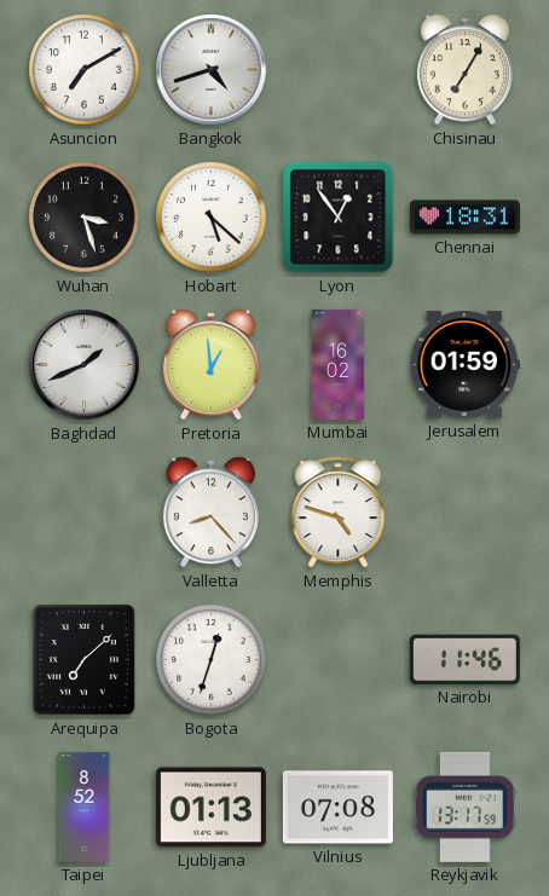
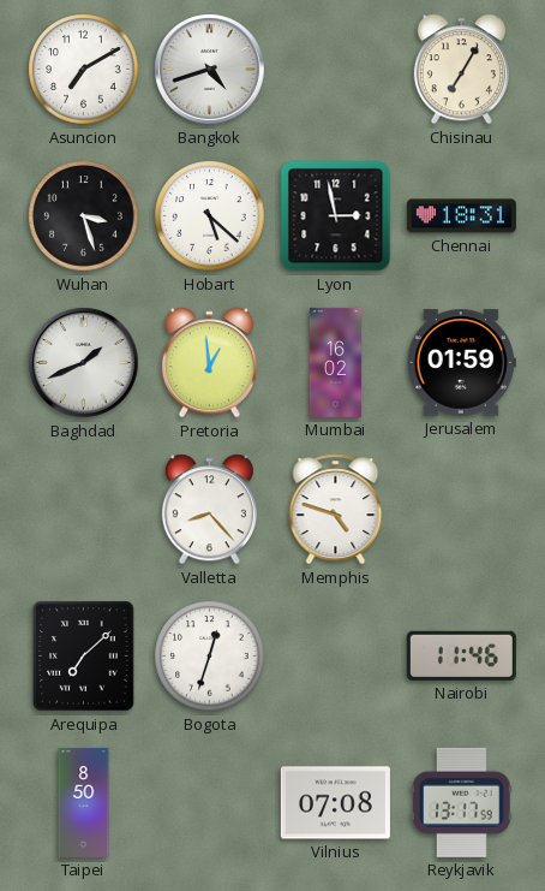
Lyon: 12:54 -> 2:58 (336, 216)
Taipei: 8:52 -> 8:50 (84, 802)
Ljubljana: 01:13 -> none (210, 808)
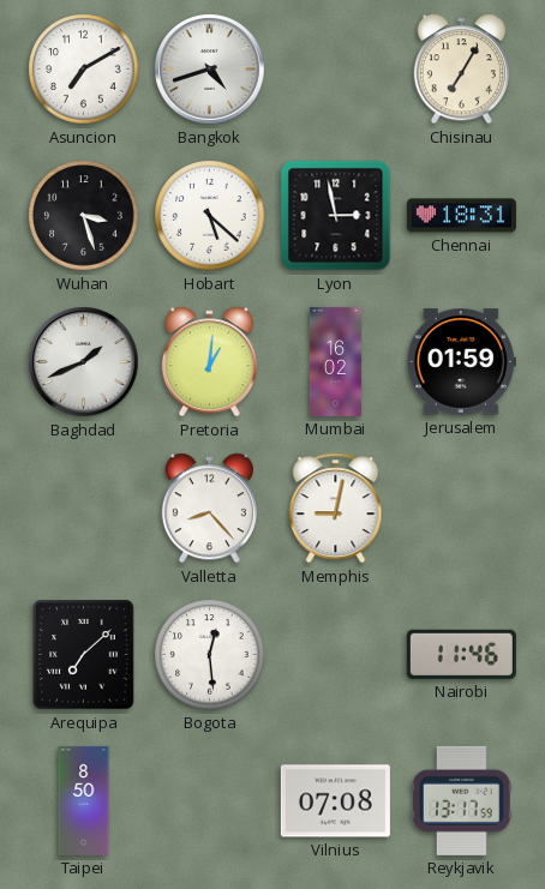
Pretoria: 12:59 -> 1:01 (209, 362)
Memphis: 4:48 -> 9:02 (336, 509)
Bogota: 12:33 -> 12:29 (210, 655)
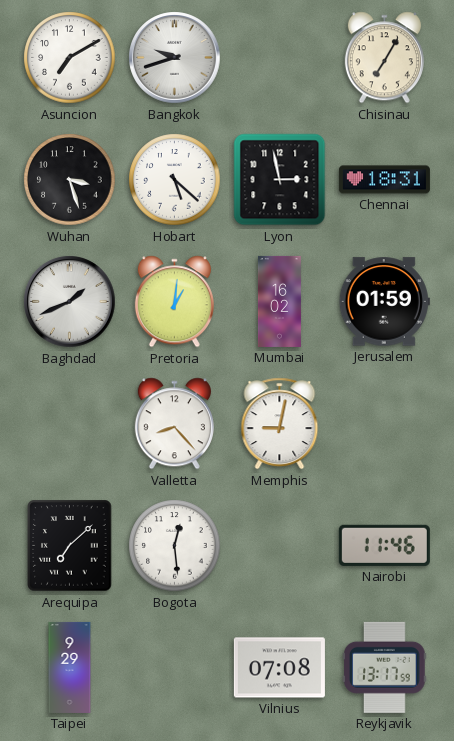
Bangkok: 4:42 -> 9:42 (175, 58)
Taipei: 8:50 -> 9:29 (70, 667)
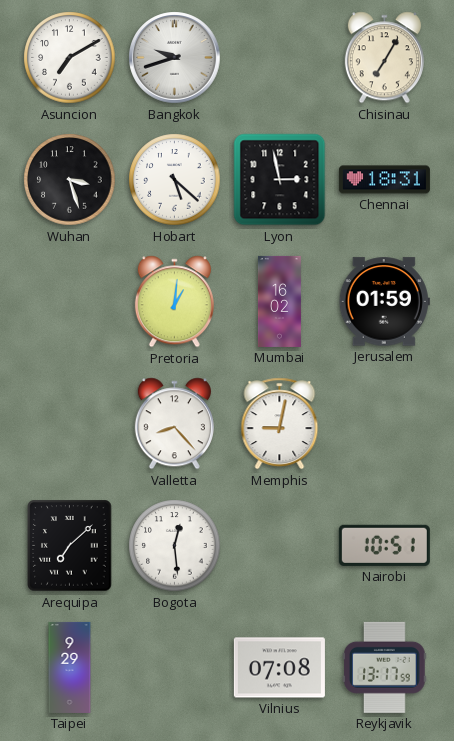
Baghdad: 1:41 -> none (70, 302)
Nairobi: 11:46 -> 10:51 (384, 545)
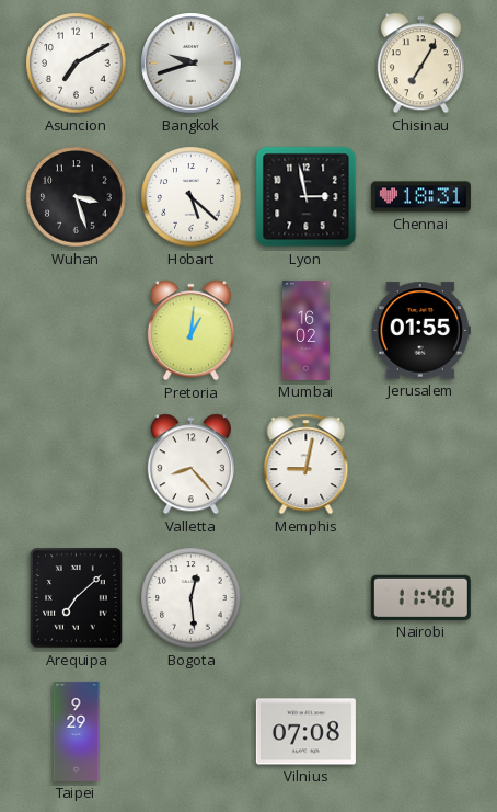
Jerusalem: 01:59 -> 01:55 (420, 331)
Nairobi: 10:51 -> 11:40 (420, 597)
Reykjavik: 13:17 -> none (385, 667)
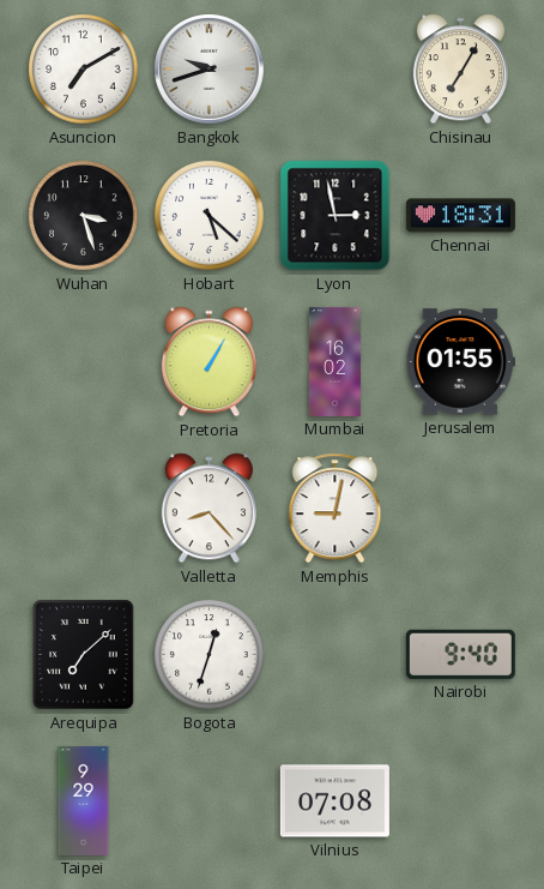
Pretoria: 1:01 -> 1:05 (208, 362)
Bogota: 12:29 -> 12:33 (210, 655)
Nairobi: 11:40 -> 9:40 (460, 654)
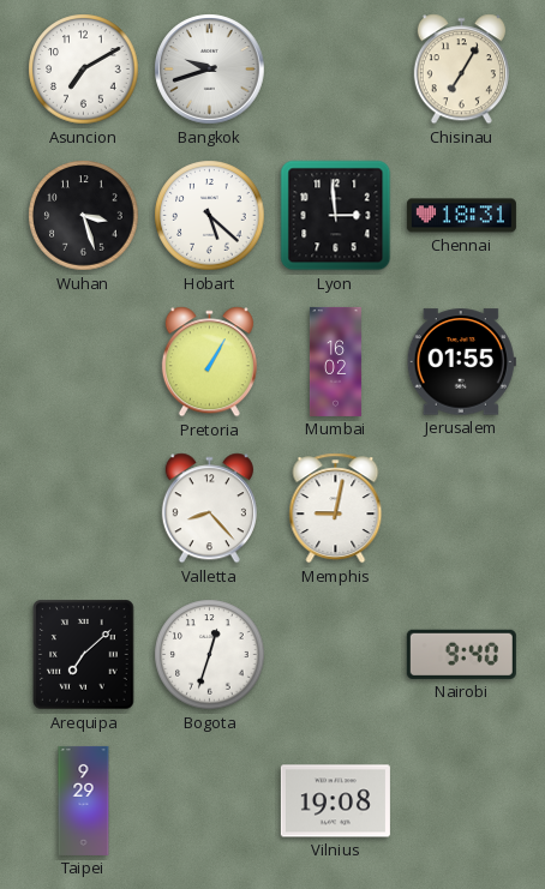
Lyon: 2:58 -> 2:59 (336, 216)
Vilnius: 07:08 -> 19:08 (335, 801)
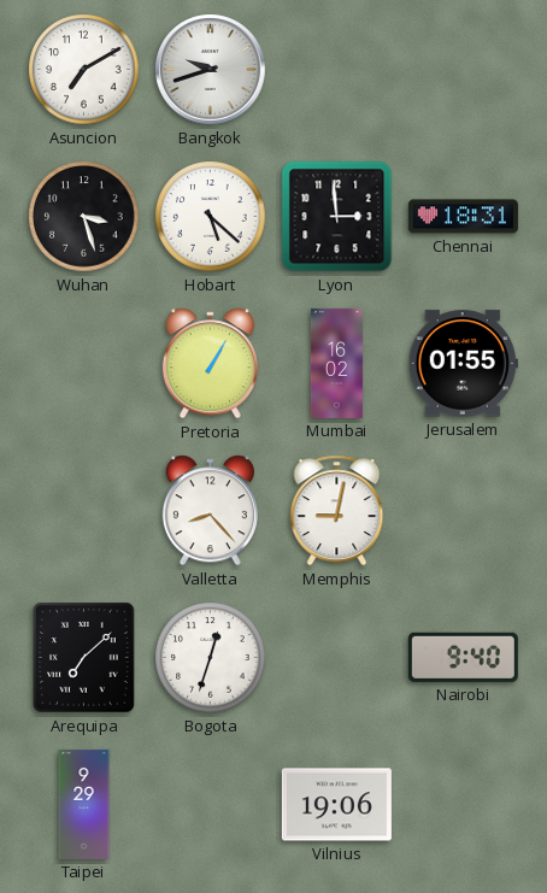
Chisinau: 7:05 -> none (461, 70)
Vilnius: 19:08 -> 19:06 (336, 805)
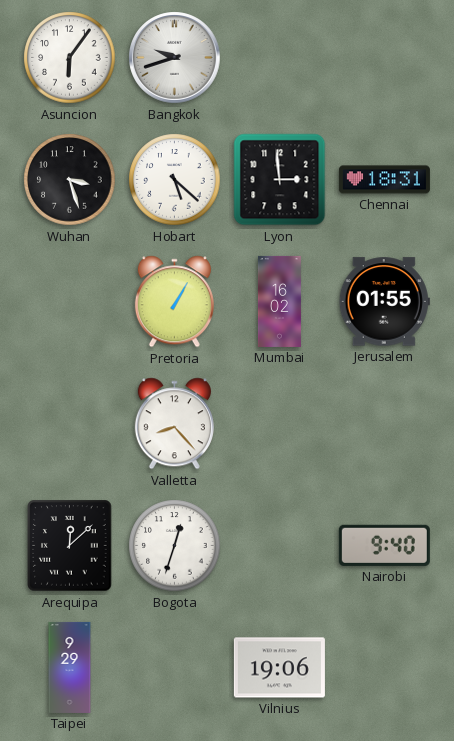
Asuncion: 7:10 -> 6:06 (70, 58)
Memphis: 9:02 -> none (337, 511)
Arequipa: 7:08 -> 12:08 (70, 546)
